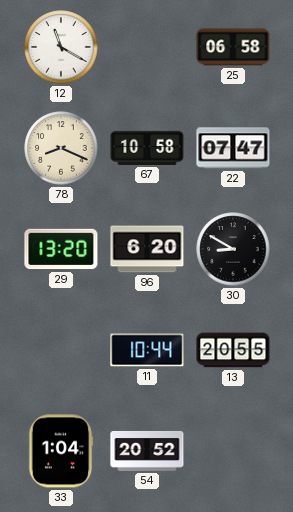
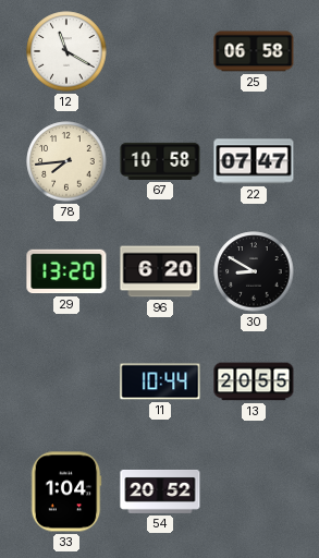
78: 8:19 -> 7:44 (66, 161)
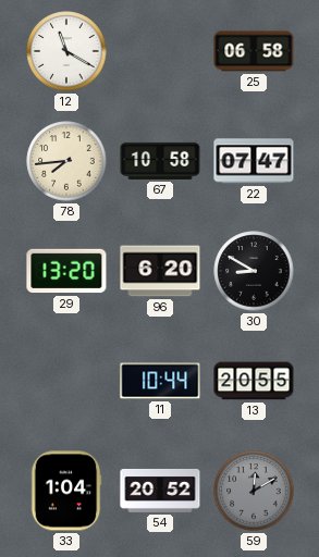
59: none -> 12:10 (254, 491)
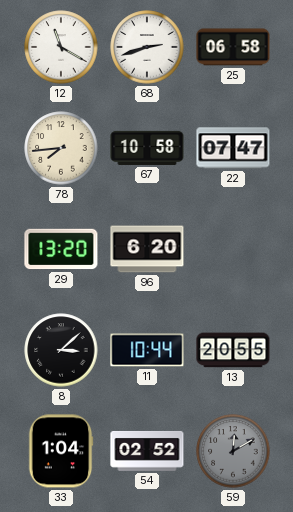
68: none -> 2:42 (147, 47)
30: 8:50 -> none (254, 271)
8: none -> 3:08 (61, 350)
54: 20:52 -> 02:52 (147, 451)
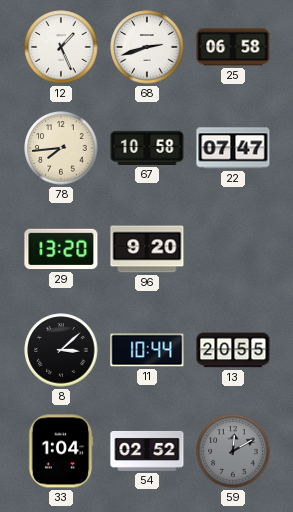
12: 11:20 -> 1:26 (61, 47)
96: 6:20 -> 9:20 (147, 249)
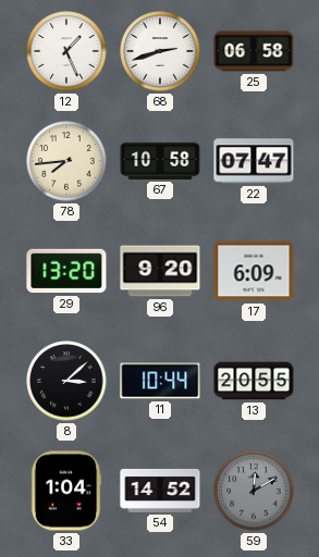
17: none -> 6:09 (254, 271)
54: 02:52 -> 14:52 (160, 491)
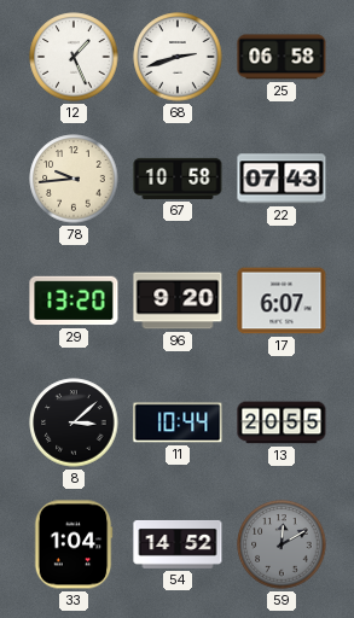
78: 7:44 -> 9:44 (74, 179)
22: 07:47 -> 07:43 (282, 179)
17: 6:09 -> 6:07 (282, 301)
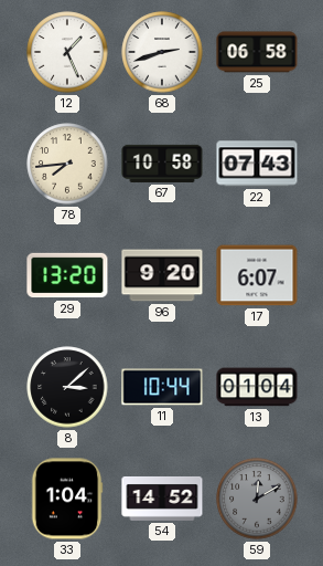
78: 9:44 -> 7:44 (67, 164)
13: 20:55 -> 01:04 (257, 387)
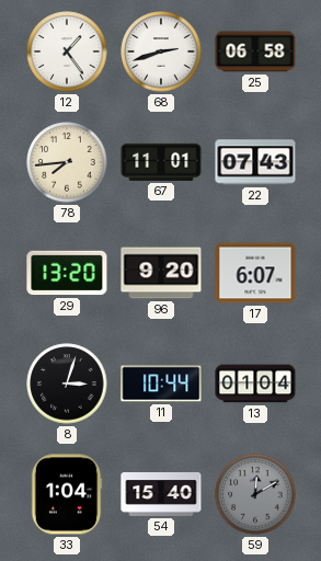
12: 1:26 -> 1:24 (67, 51)
67: 10:58 -> 11:01 (161, 162)
8: 3:08 -> 3:03 (67, 383)
54: 14:52 -> 15:40 (161, 494)
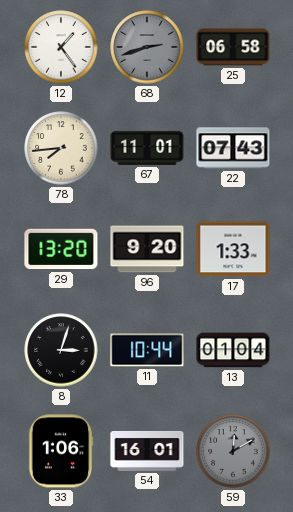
68 dial: white -> grey (147, 47)
17: 6:07 -> 1:33 (233, 249)
33: 1:04 -> 1:06 (61, 451)
54: 15:40 -> 16:01 (147, 451)
